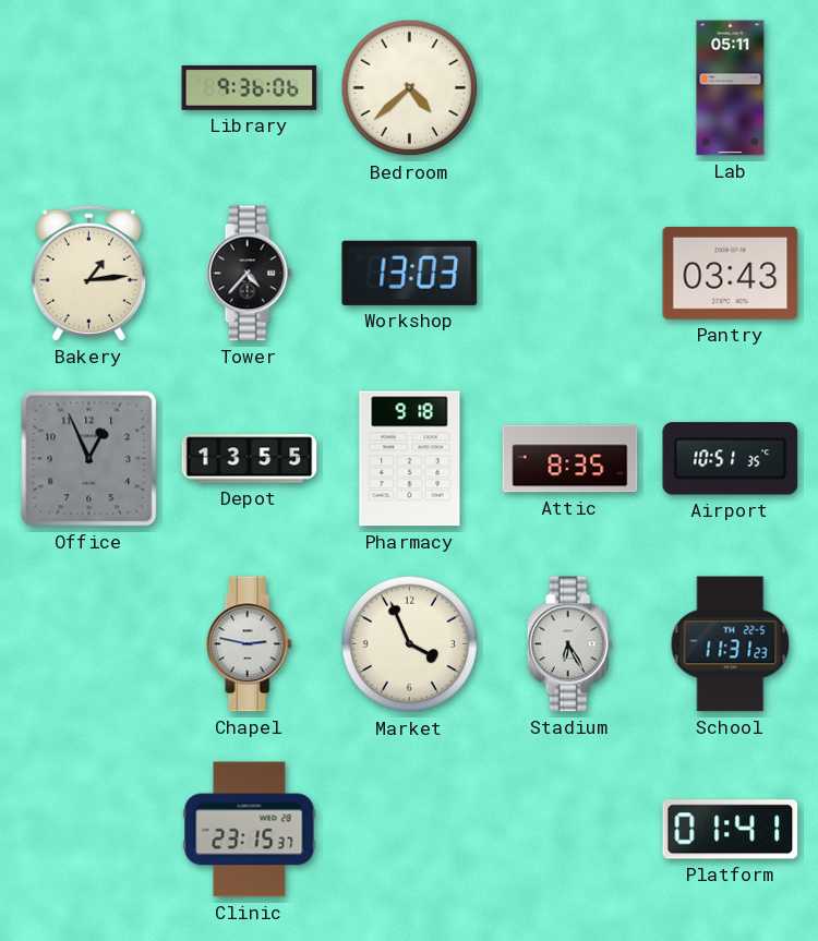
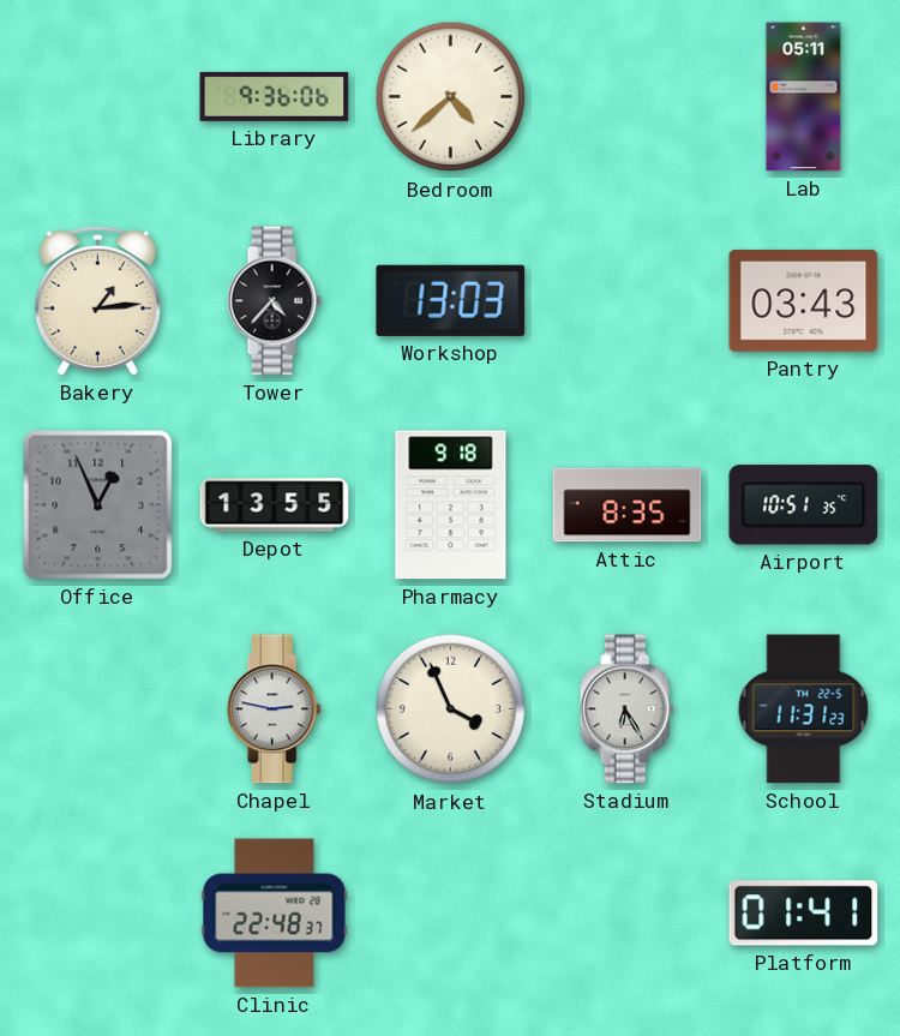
Clinic: 23:15 -> 22:48 (275, 914)
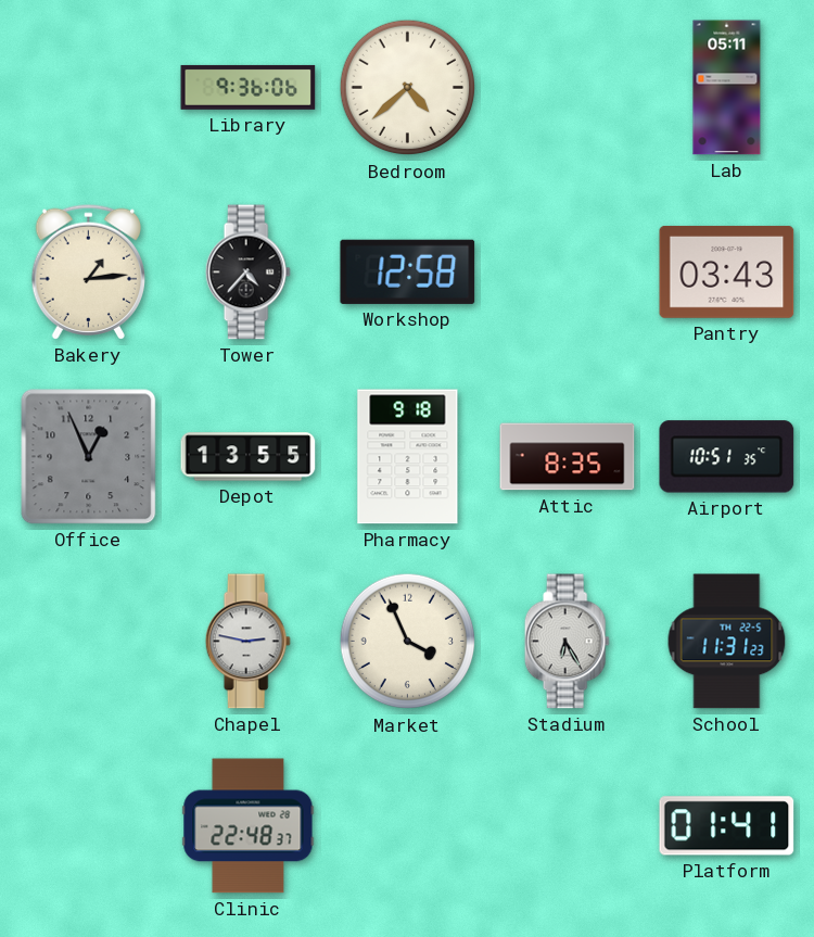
Workshop: 13:03 -> 12:58 (408, 271)
